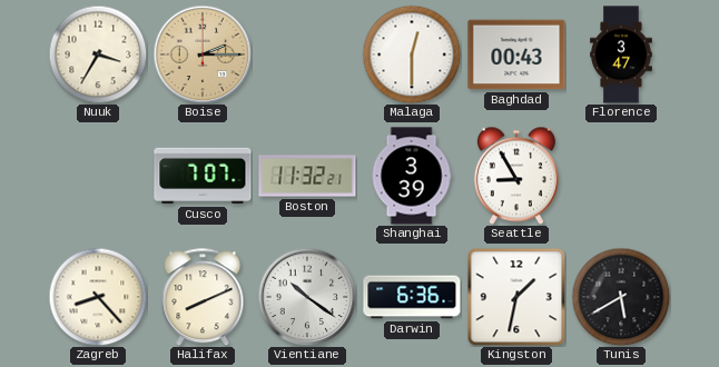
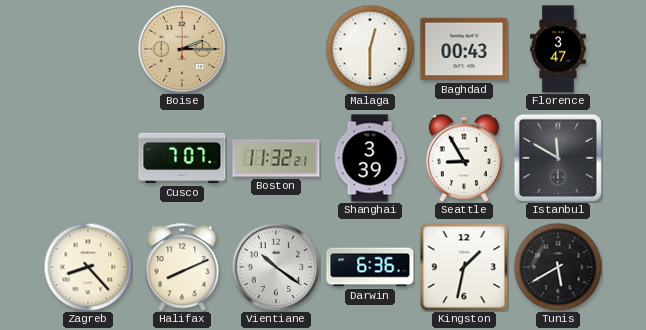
Nuuk: 3:35 -> none (98, 54)
Istanbul: none -> 11:50 (558, 158)
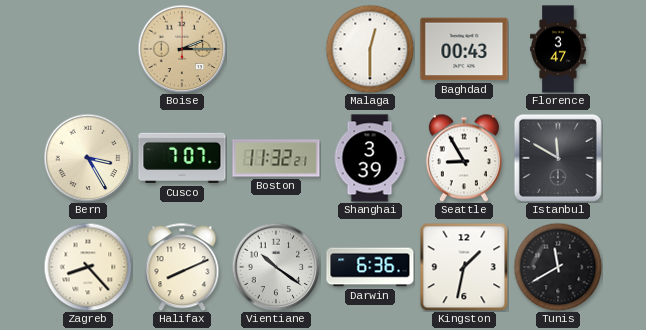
Bern: none -> 3:25 (88, 158)
Tunis: 5:40 -> 11:40 (558, 267)
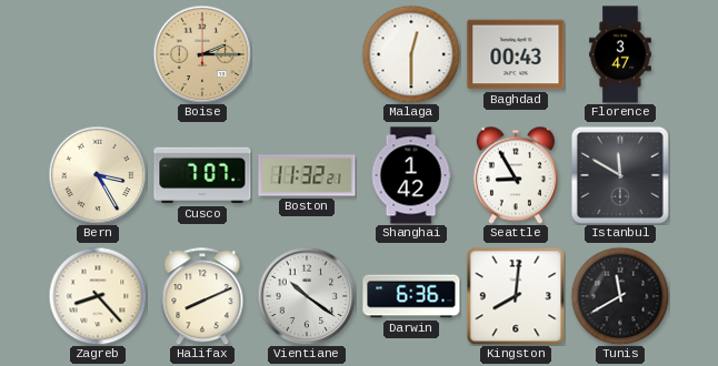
Shanghai: 3:39 -> 1:42 (411, 175)
Kingston: 1:32 -> 8:01 (516, 296)
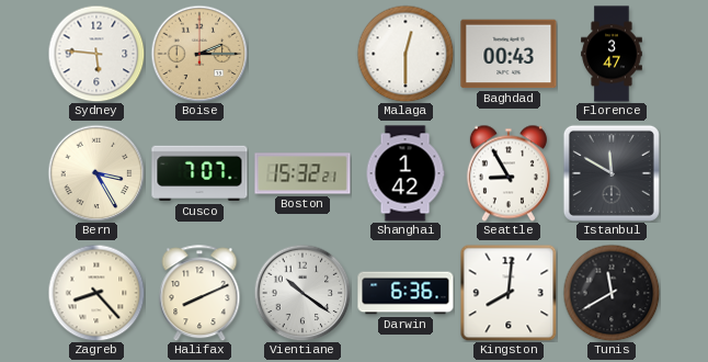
Sydney: none -> 5:46 (96, 54)
Boston: 11:32 -> 15:32 (302, 173)
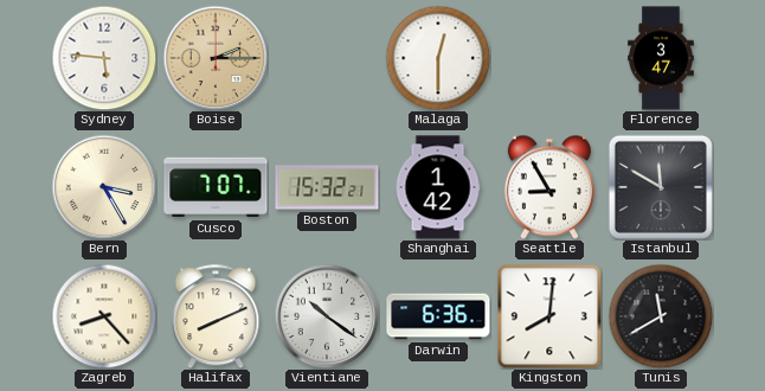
Baghdad: 00:43 -> none (509, 54)
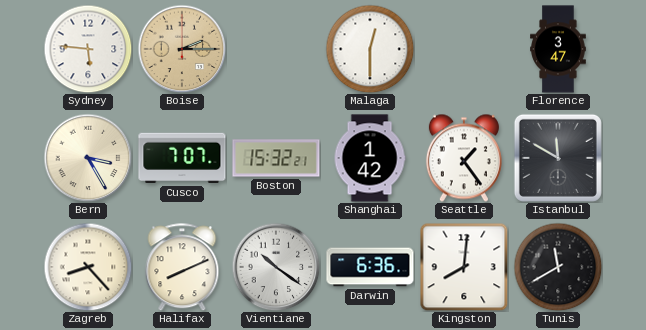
Seattle: 8:55 -> 1:24 (464, 158)
